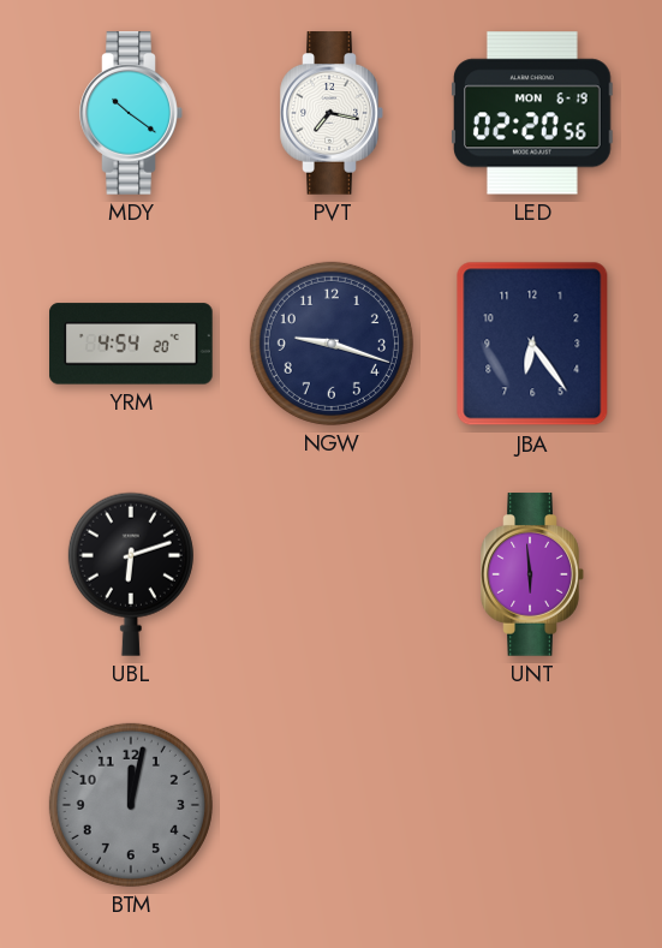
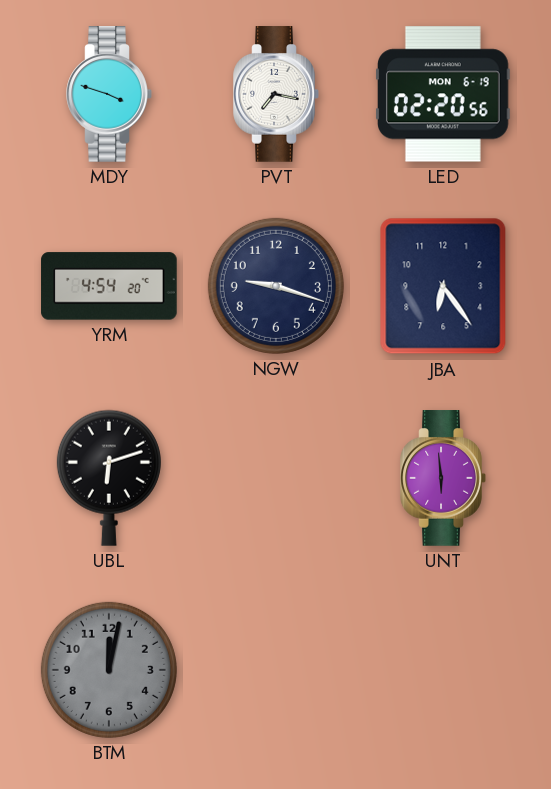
MDY: 10:21 -> 3:48 (109, 94)
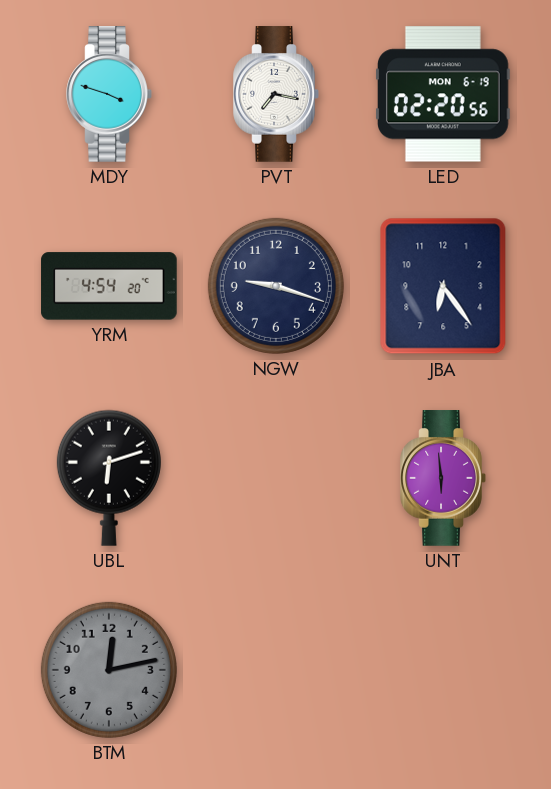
BTM: 12:02 -> 12:13 (109, 670)
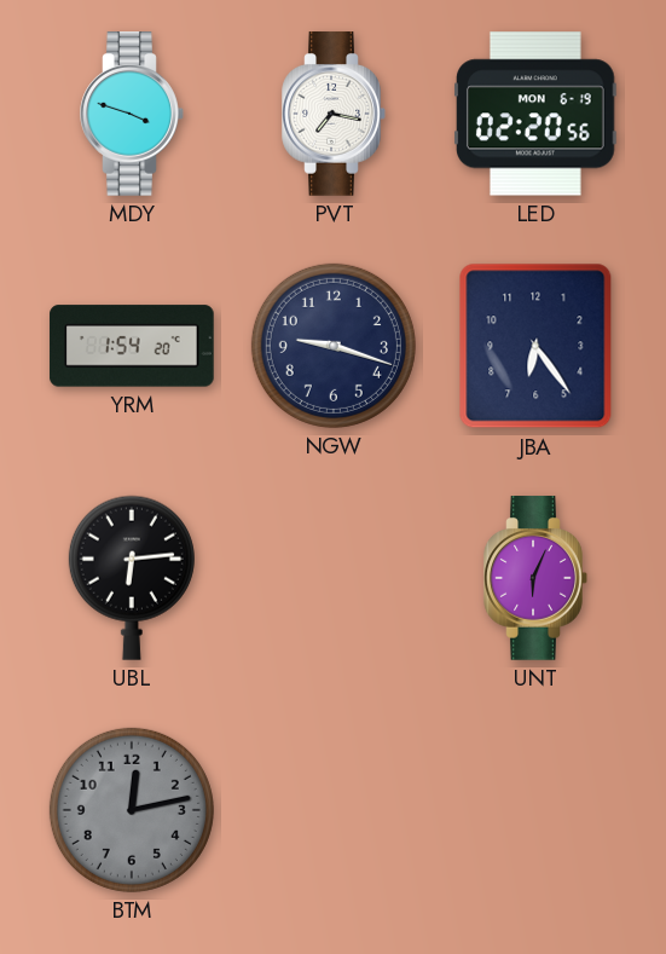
YRM: 4:54 -> 1:54 (132, 346)
UBL: 6:12 -> 6:14 (132, 578)
UNT: 5:59 -> 6:04 (535, 578)
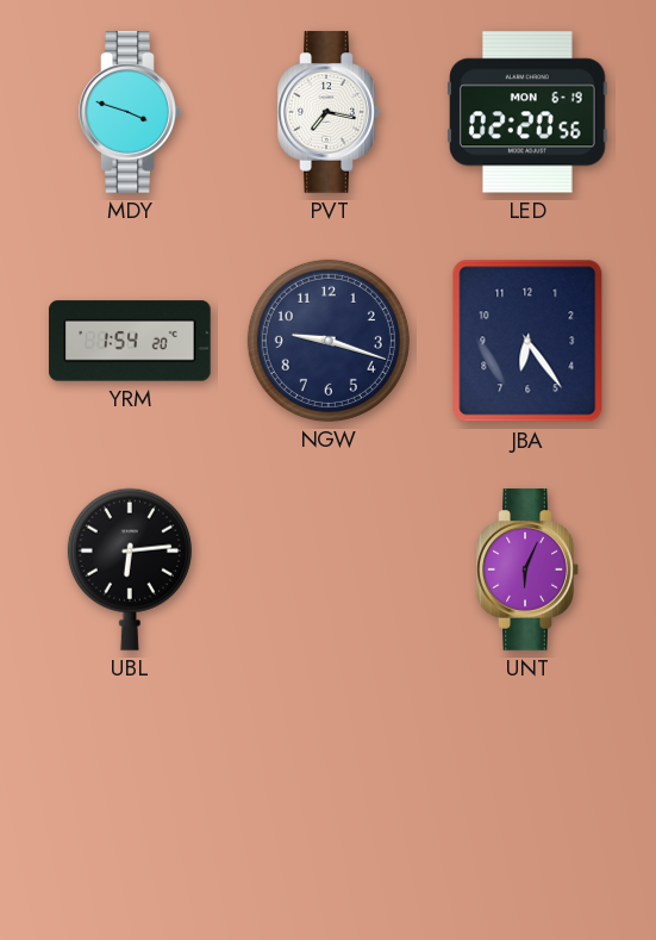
BTM: 12:13 -> none (132, 810)
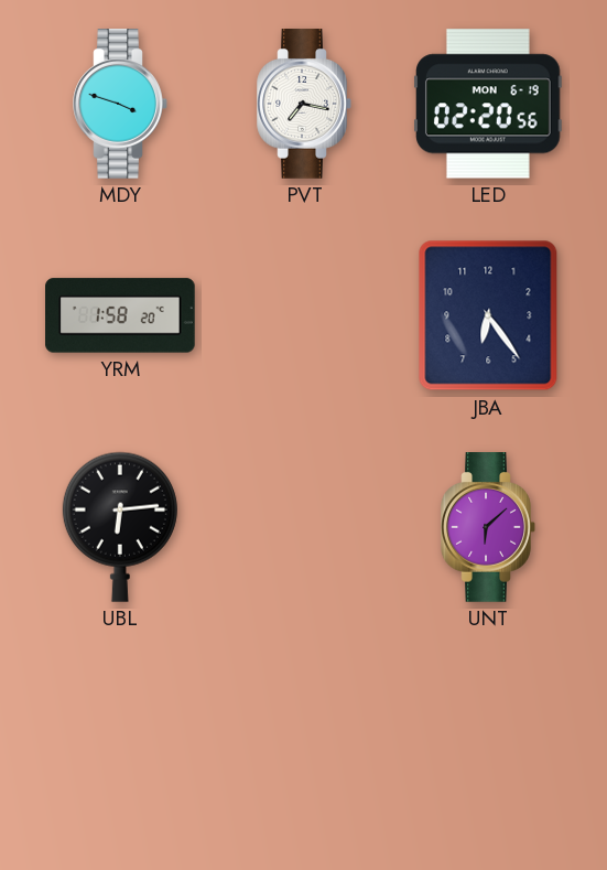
YRM: 1:54 -> 1:58 (120, 315)
NGW: 9:18 -> none (329, 341)
UNT: 6:04 -> 6:08 (488, 527)
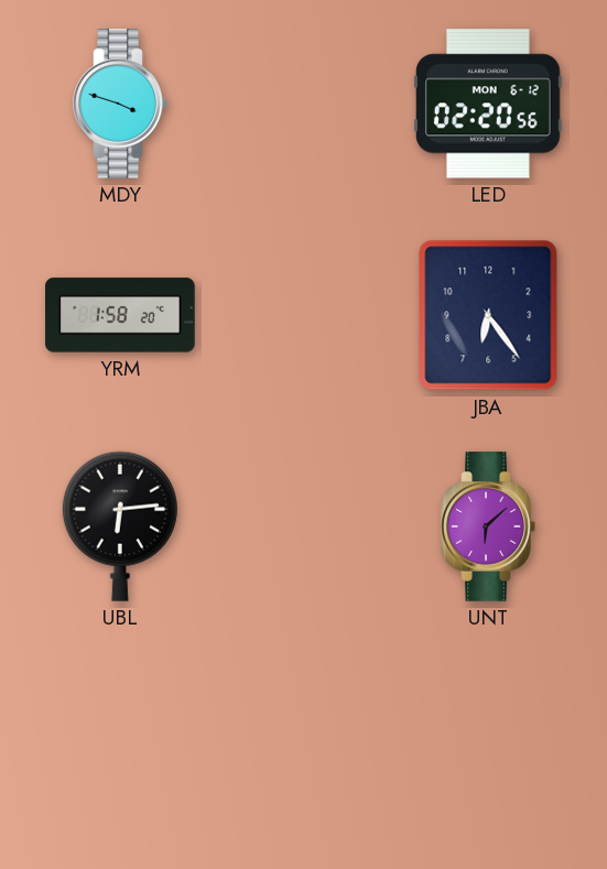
PVT: 7:17 -> none (304, 104)
LED date: MON 6-19 -> MON 6-12 (489, 104)
